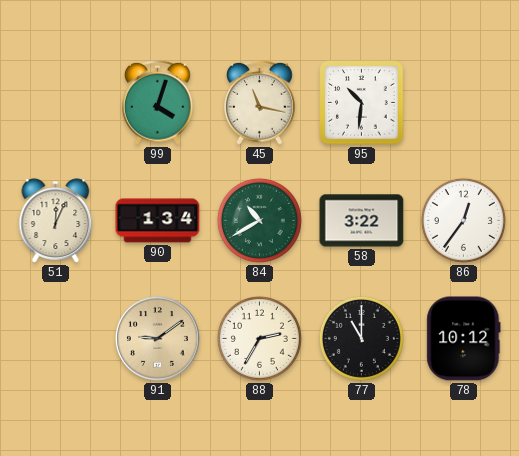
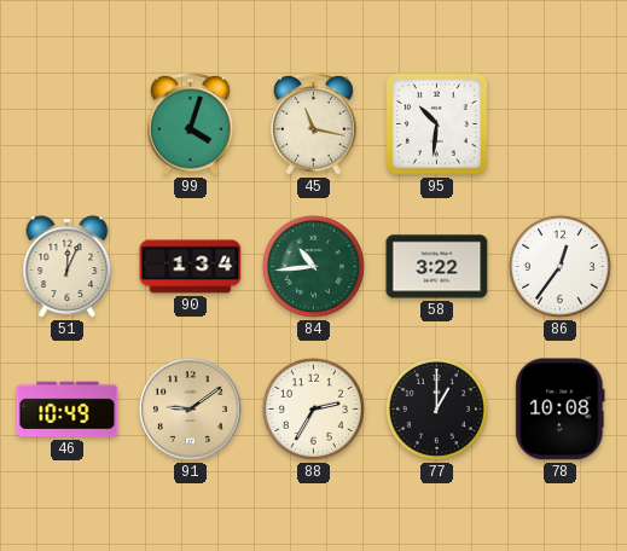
84: 10:40 -> 10:44 (313, 266)
46: none -> 10:49 (68, 410)
77: 11:00 -> 1:00 (436, 408)
78: 10:12 -> 10:08 (561, 410)
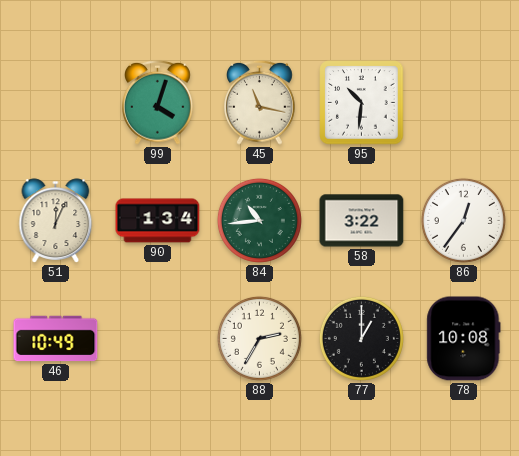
91: 9:09 -> none (190, 408)
